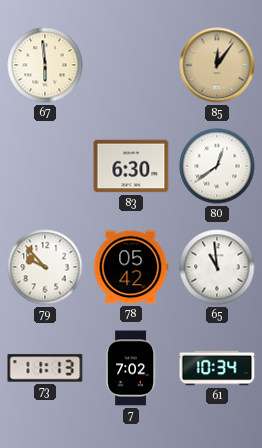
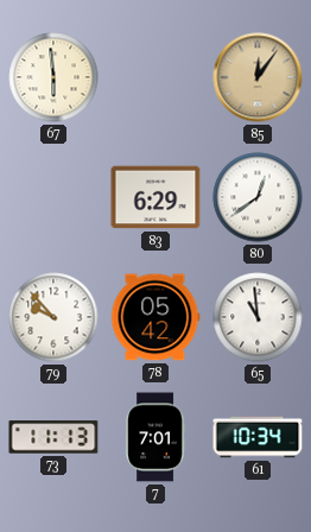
83: 6:30 -> 6:29 (155, 197)
7: 7:02 -> 7:01 (157, 437)
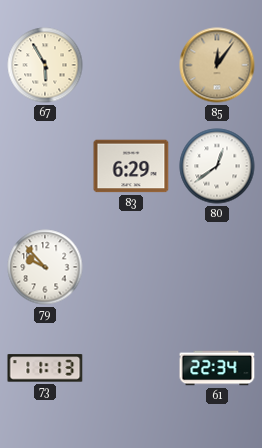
67: 5:59 -> 5:55 (45, 65)
78: 05:42 -> none (155, 317)
65: 10:59 -> none (258, 317)
7: 7:01 -> none (157, 437)
61: 10:34 -> 22:34 (217, 368)
